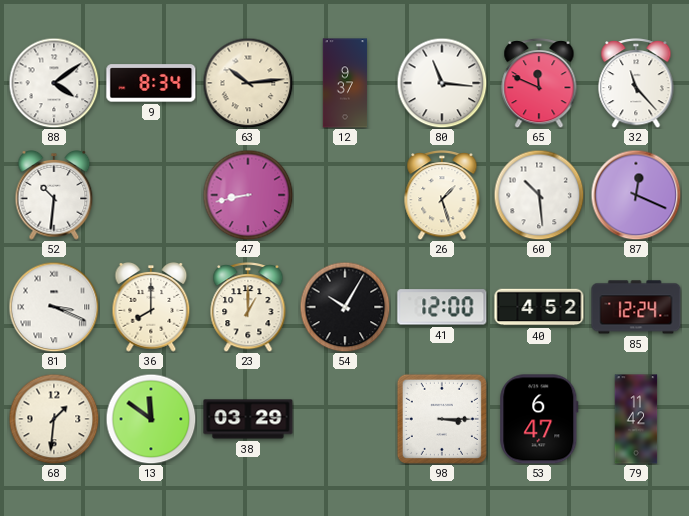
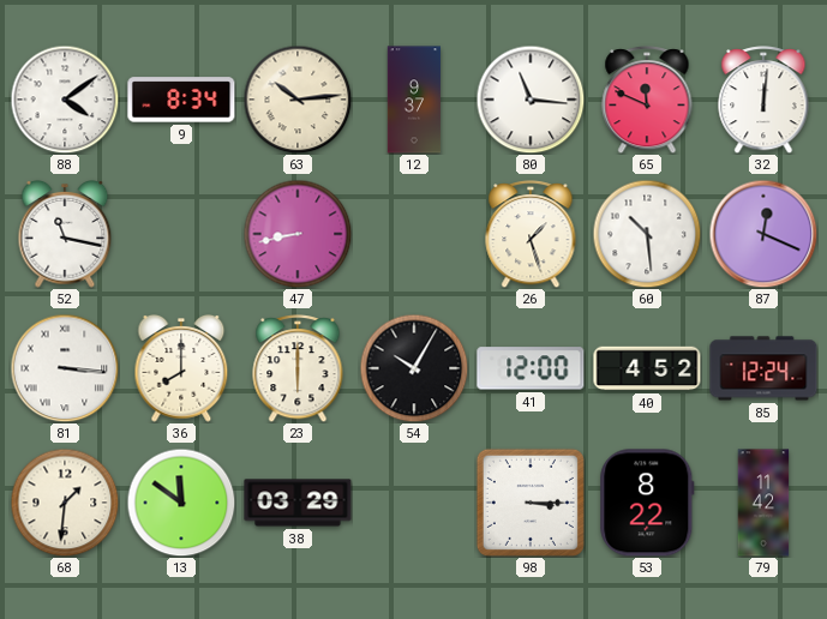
32: 11:23 -> 12:01 (763, 100)
52: 10:31 -> 11:17 (65, 235)
81: 3:19 -> 3:16 (65, 368)
23: 1:00 -> 6:00 (298, 368)
53: 6:47 -> 8:22 (647, 503)
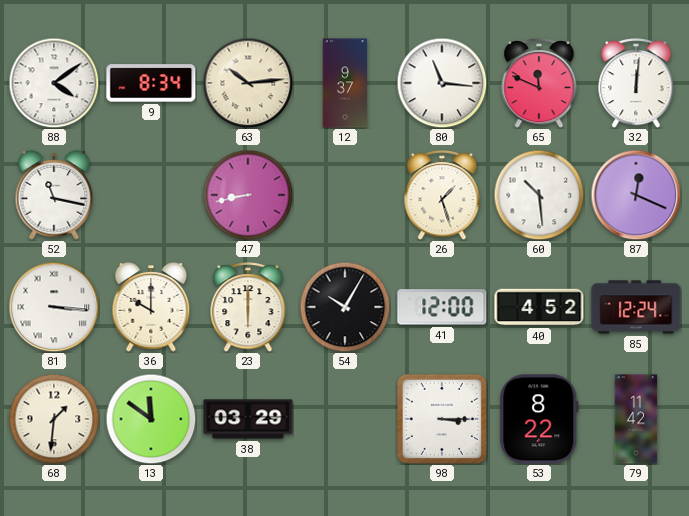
36: 8:00 -> 10:00 (151, 308)
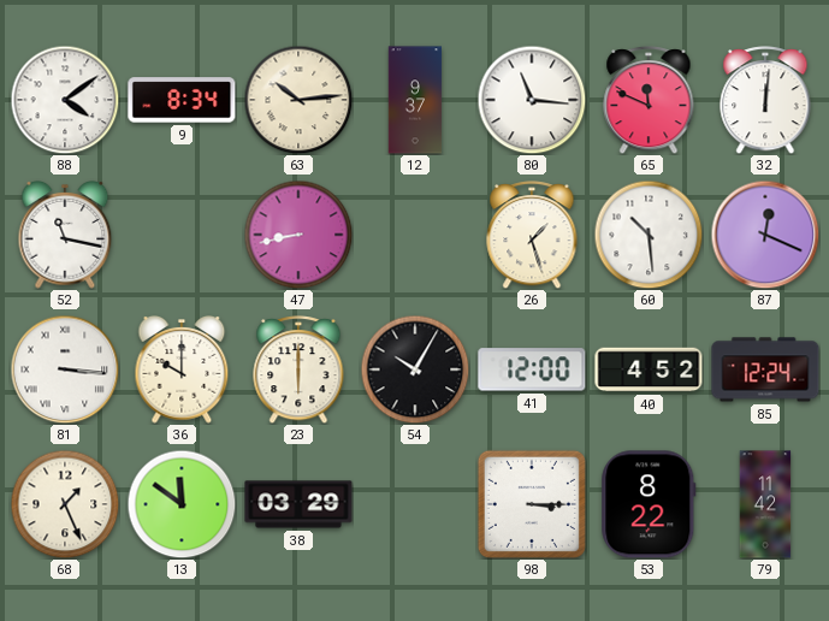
68: 1:31 -> 1:26 (65, 504)
